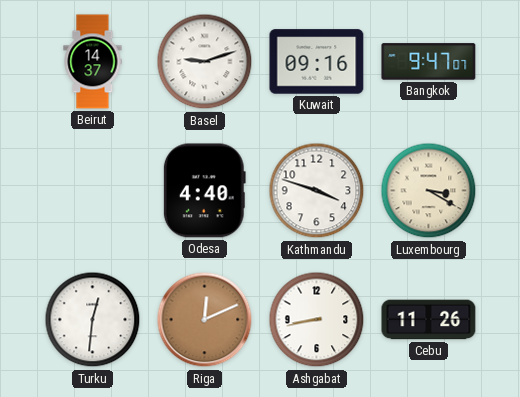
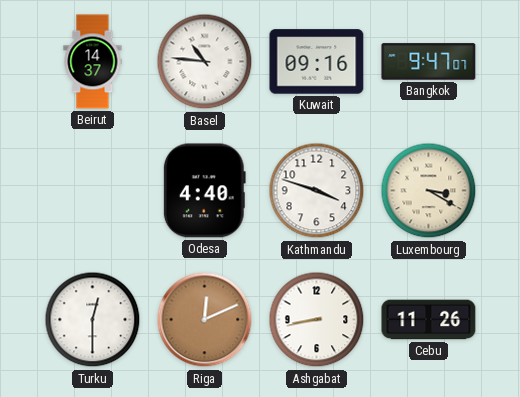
Basel: 9:12 -> 10:46 (205, 62)
Turku: 12:31 -> 12:30 (93, 320)
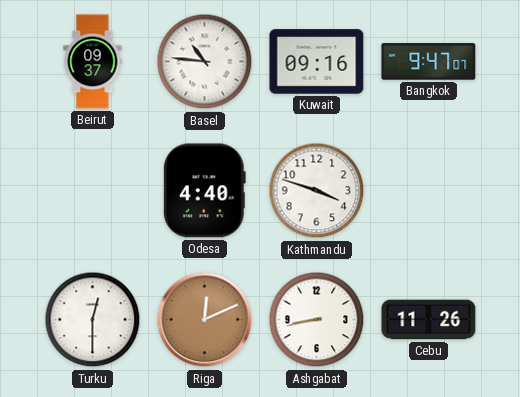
Beirut: 14:37 -> 09:37 (93, 62)
Luxembourg: 3:20 -> none (429, 191)
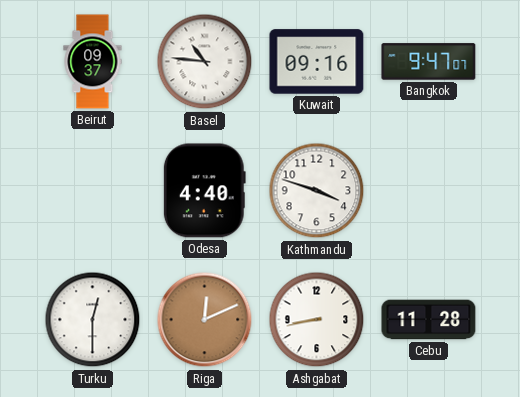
Cebu: 11:26 -> 11:28 (429, 320)
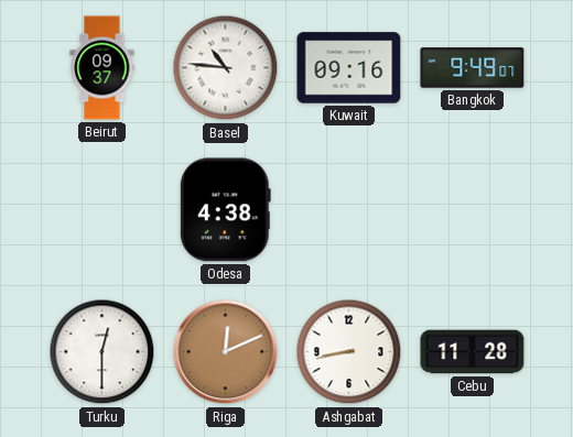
Bangkok: 9:47 -> 9:49 (473, 68)
Odesa: 4:40 -> 4:38 (225, 210)
Kathmandu: 3:48 -> none (317, 191)
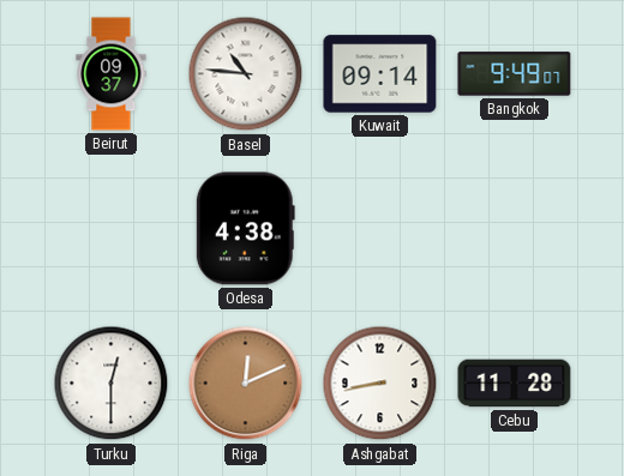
Kuwait: 09:16 -> 09:14 (380, 74)
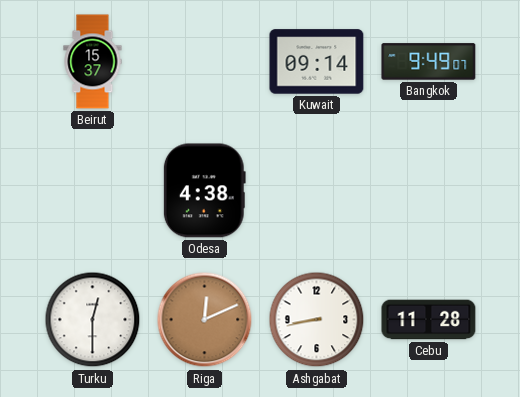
Beirut: 09:37 -> 15:37 (93, 62)
Basel: 10:46 -> none (246, 74)
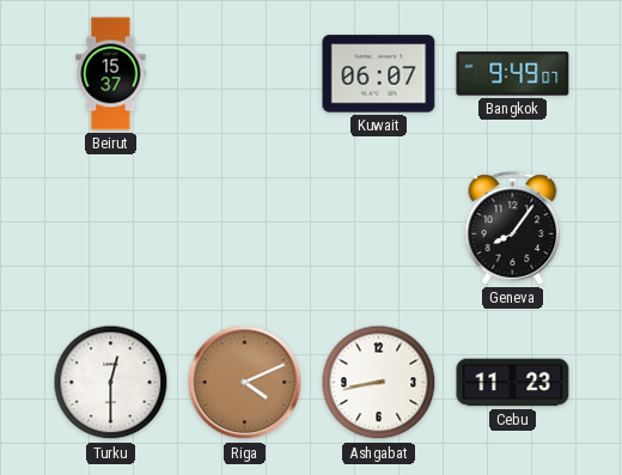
Kuwait: 09:14 -> 06:07 (379, 74)
Odesa: 4:38 -> none (204, 191)
Geneva: none -> 8:06 (513, 229)
Riga: 12:11 -> 4:11 (245, 383)
Cebu: 11:28 -> 11:23 (513, 383)
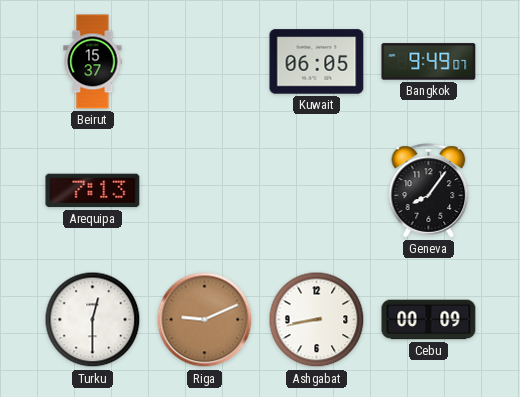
Kuwait: 06:07 -> 06:05 (317, 62)
Arequipa: none -> 7:13 (93, 191)
Riga: 4:11 -> 9:11 (205, 320)
Cebu: 11:23 -> 00:09 (429, 320)
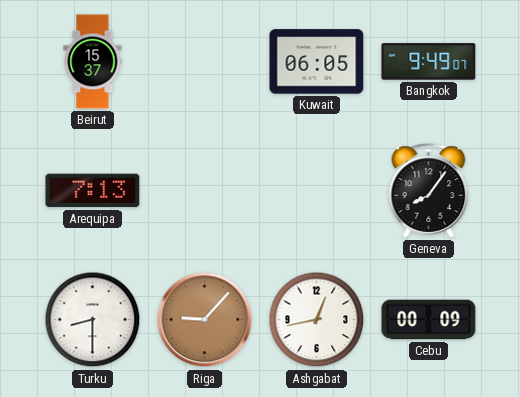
Turku: 12:30 -> 8:30 (93, 320)
Riga: 9:11 -> 9:07 (205, 320)
Ashgabat: 8:43 -> 12:43 (317, 320)
